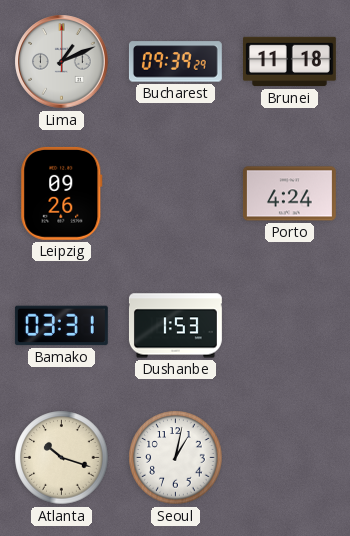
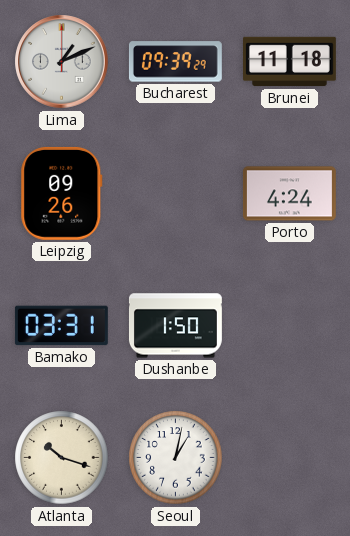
Dushanbe: 1:53 -> 1:50 (175, 326)
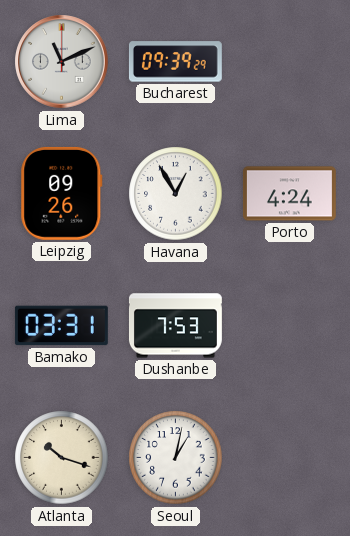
Lima: 1:11 -> 11:11 (62, 62)
Brunei: 11:18 -> none (290, 62)
Havana: none -> 12:55 (176, 194)
Dushanbe: 1:50 -> 7:53 (175, 326)
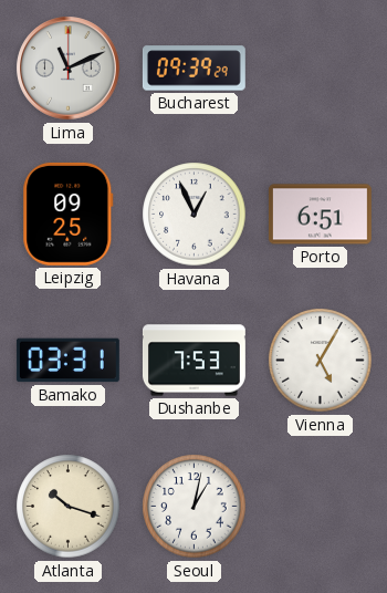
Leipzig: 09:26 -> 09:25 (69, 214)
Havana: 12:55 -> 12:56 (195, 215)
Porto: 4:24 -> 6:51 (320, 215)
Vienna: none -> 5:05 (321, 361)
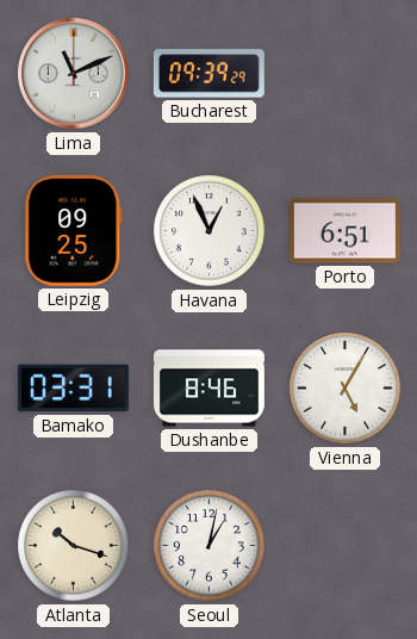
Dushanbe: 7:53 -> 8:46 (208, 389)
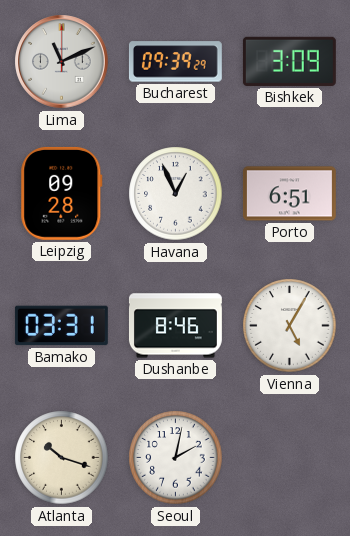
Bishkek: none -> 3:09 (289, 61)
Leipzig: 09:25 -> 09:28 (62, 193)
Seoul: 1:02 -> 2:02 (176, 458)
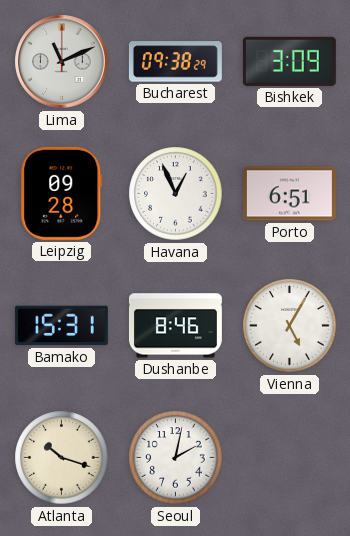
Bucharest: 09:39 -> 09:38 (175, 62)
Bamako: 03:31 -> 15:31 (61, 326)
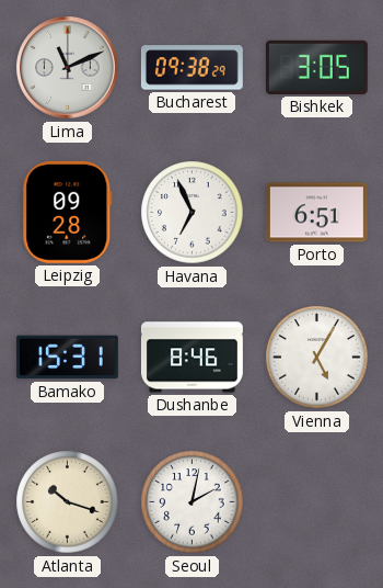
Bishkek: 3:09 -> 3:05 (316, 67)
Havana: 12:56 -> 6:56 (193, 213)
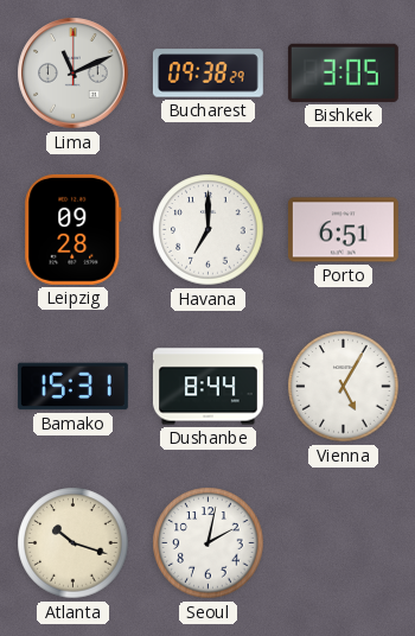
Havana: 6:56 -> 7:00 (209, 230)
Dushanbe: 8:46 -> 8:44 (207, 387)
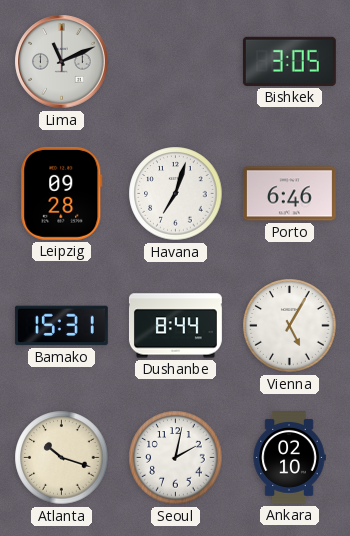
Bucharest: 09:38 -> none (207, 74)
Havana: 7:00 -> 7:03 (176, 194)
Porto: 6:51 -> 6:46 (289, 194)
Ankara: none -> 02:10 (289, 458)
